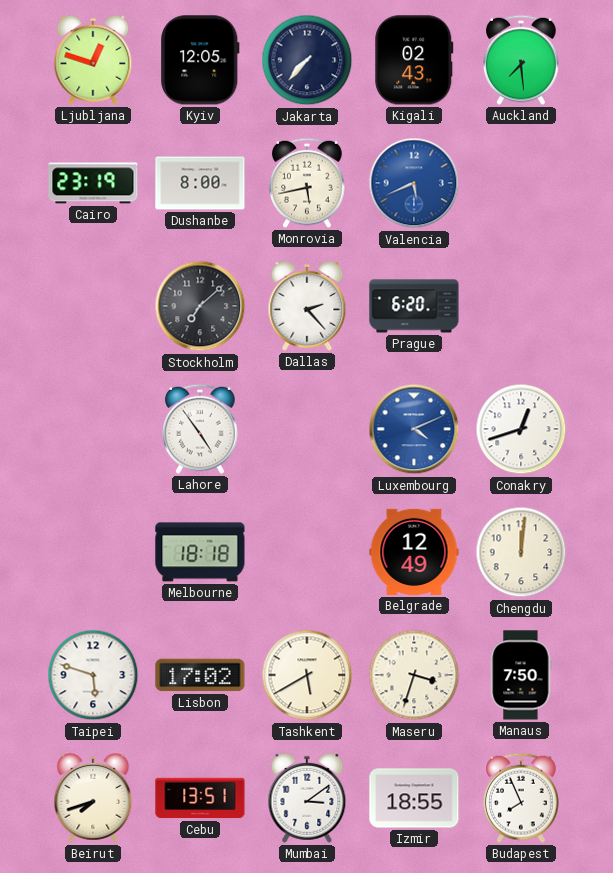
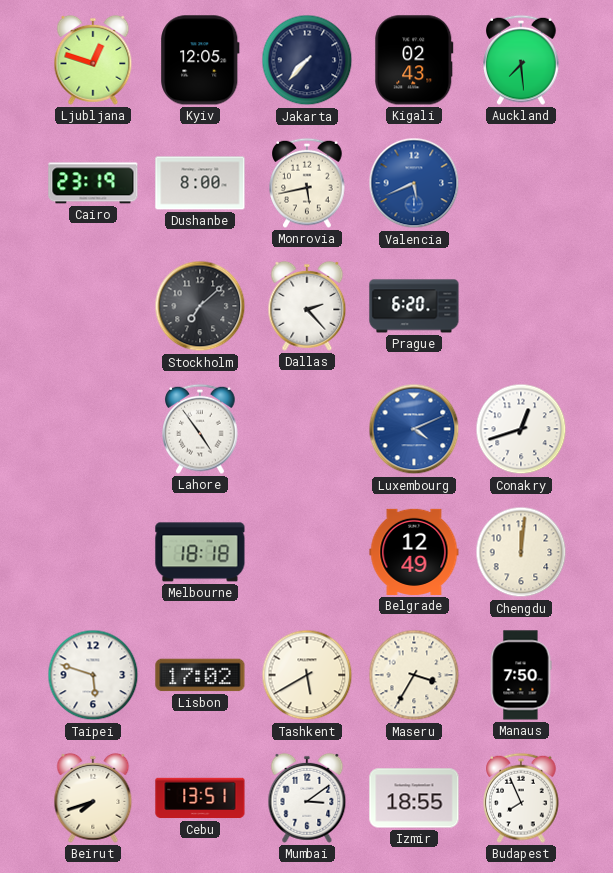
Maseru: 3:33 -> 3:35 (414, 675)
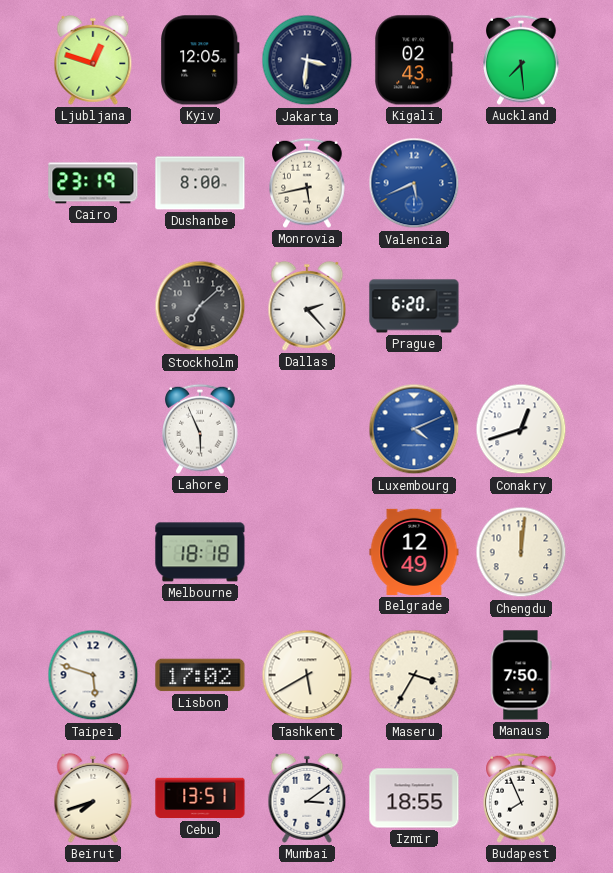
Jakarta: 7:37 -> 3:31 (307, 60)
Lahore: 4:54 -> 5:56 (200, 429)
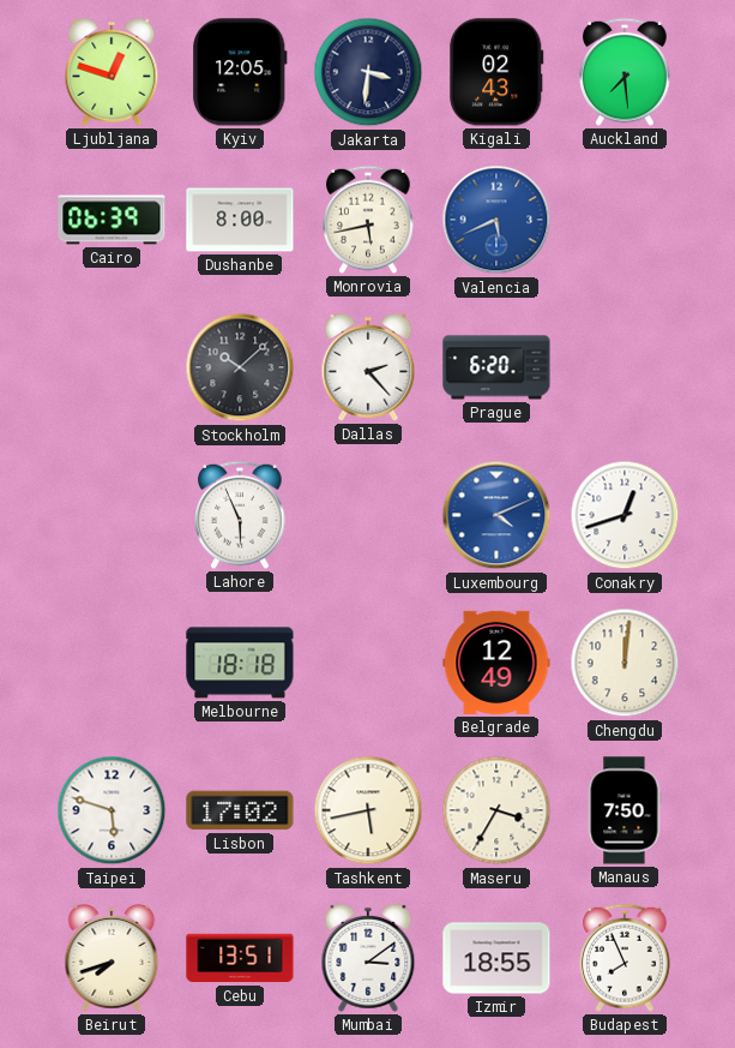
Cairo: 23:19 -> 06:39 (112, 220)
Stockholm: 7:08 -> 10:08 (240, 367)
Tashkent: 5:40 -> 5:43 (368, 810)
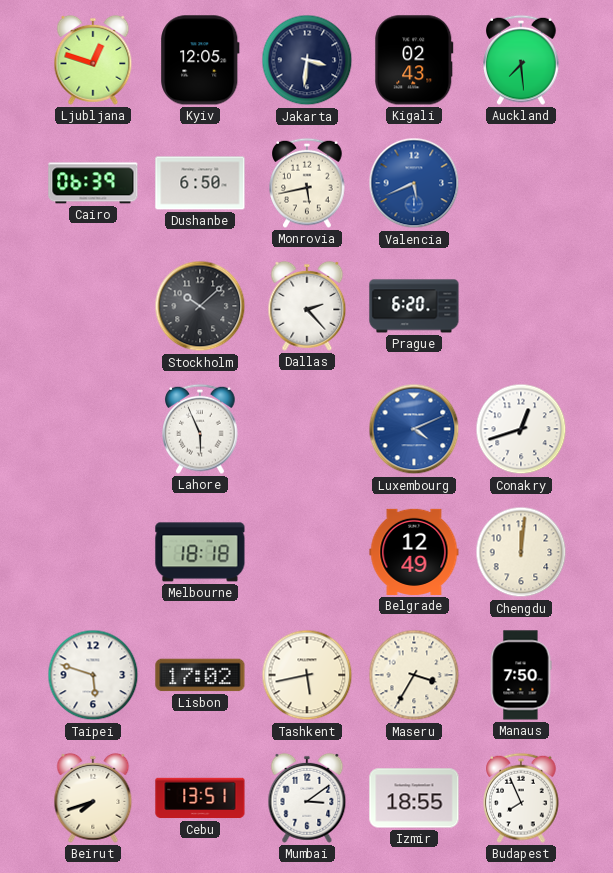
Dushanbe: 8:00 -> 6:50 (200, 183)
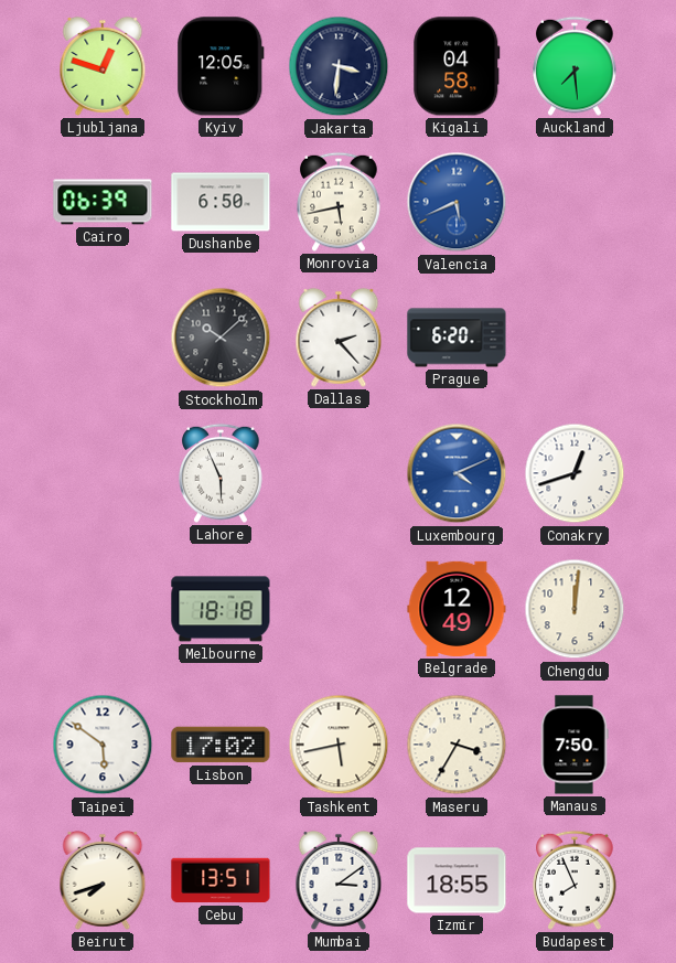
Kigali: 02:43 -> 04:58 (457, 66)
Taipei: 5:48 -> 5:51 (103, 745)
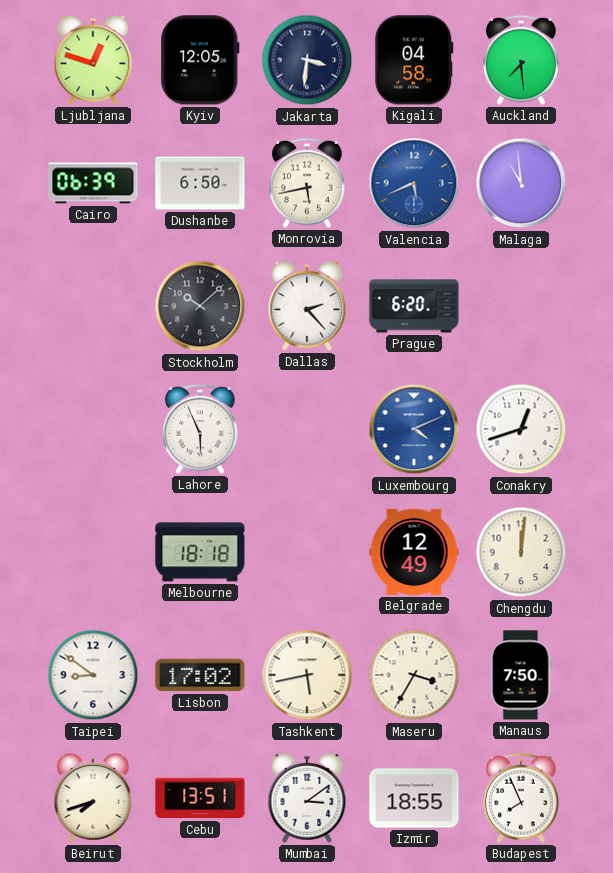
Malaga: none -> 10:59 (521, 183)
Taipei: 5:51 -> 8:51 (93, 675)
